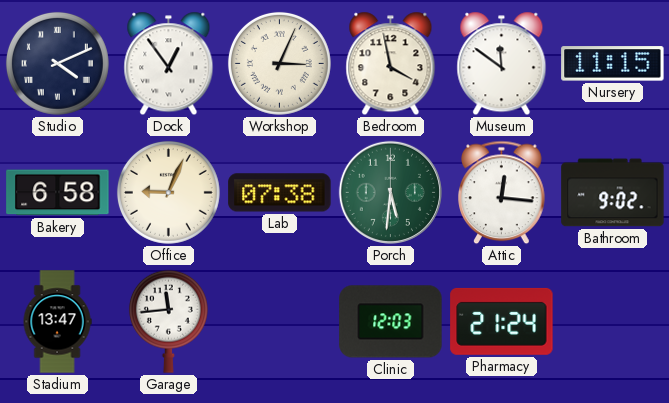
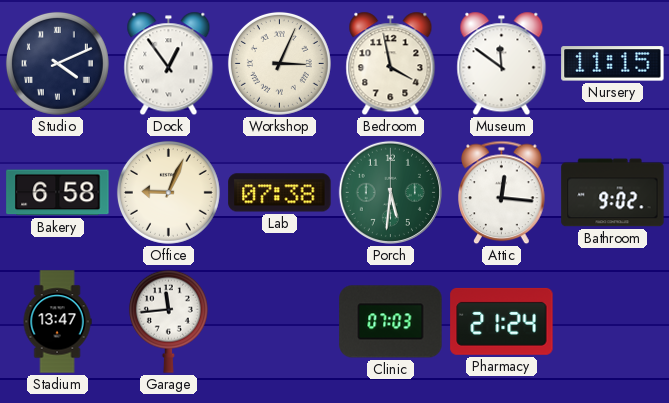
Clinic: 12:03 -> 07:03 (391, 322)
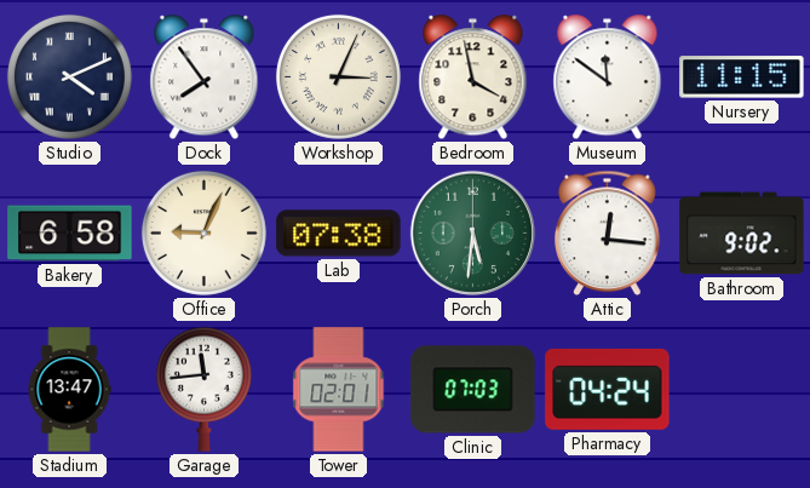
Dock: 12:54 -> 7:54 (205, 77)
Tower: none -> 02:01 (339, 390)
Pharmacy: 21:24 -> 04:24 (608, 389)
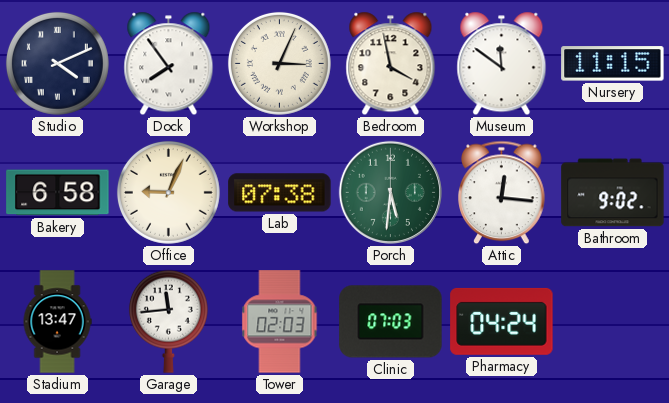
Tower: 02:01 -> 02:03 (280, 322)
